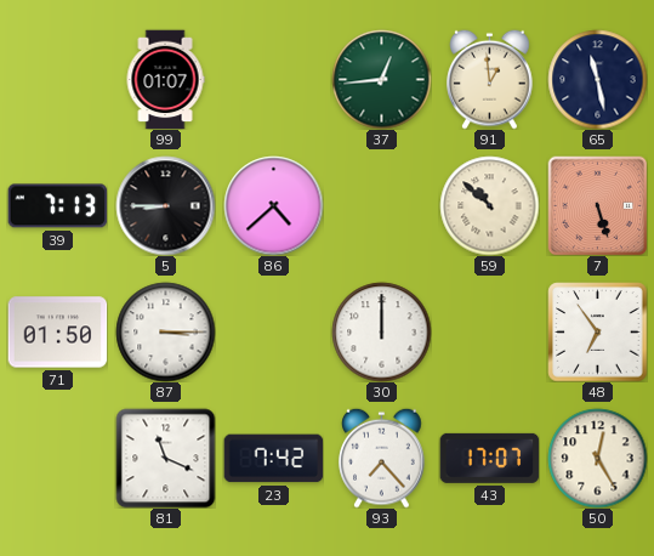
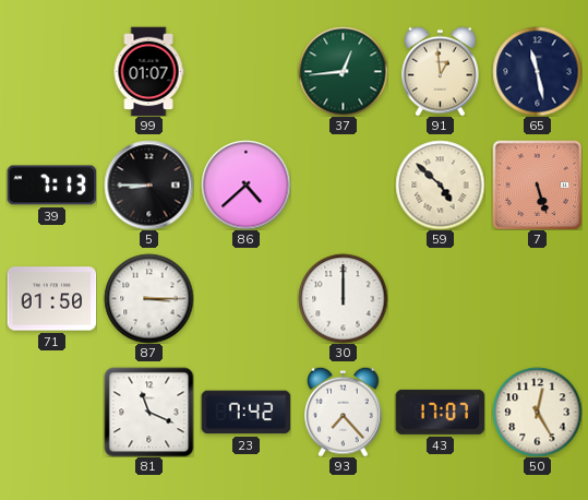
59: 10:52 -> 4:52 (440, 184)
48: 6:54 -> none (597, 331)
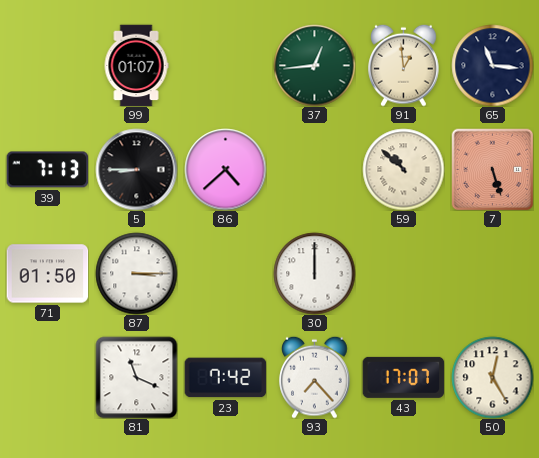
65: 11:28 -> 11:16 (492, 65)
59: 4:52 -> 10:52 (403, 169)
